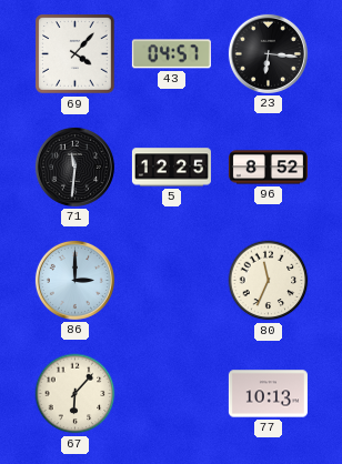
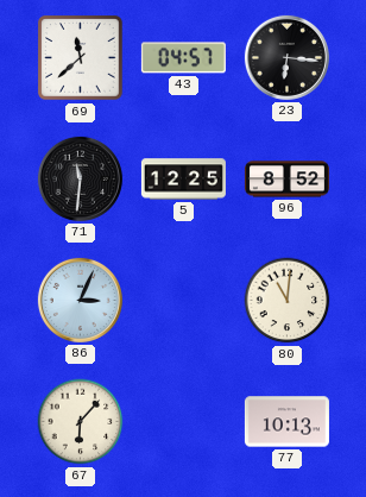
69: 4:07 -> 11:38 (81, 58)
86: 3:00 -> 3:04 (80, 300)
80: 11:34 -> 11:01 (288, 301)
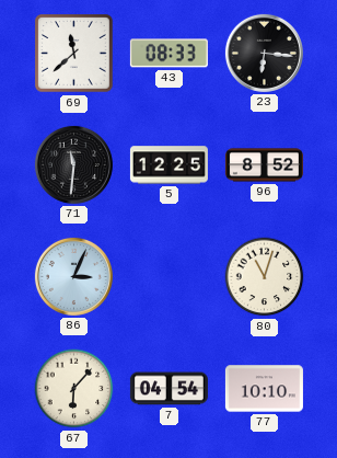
43: 04:57 -> 08:33 (168, 54)
80: 11:01 -> 11:03 (265, 277)
7: none -> 04:54 (168, 389)
77: 10:13 -> 10:10 (264, 389)
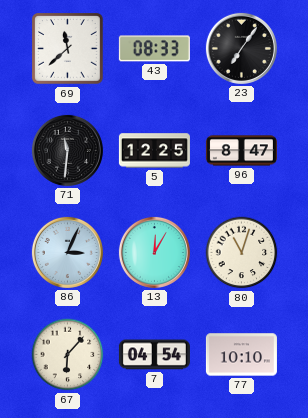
23: 6:16 -> 7:06 (241, 48)
96: 8:52 -> 8:47 (241, 151)
13: none -> 12:05 (154, 252)
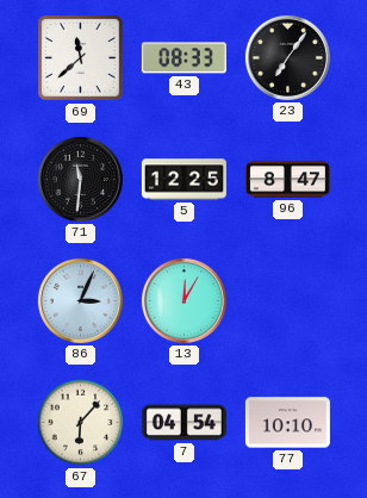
80: 11:03 -> none (242, 253)
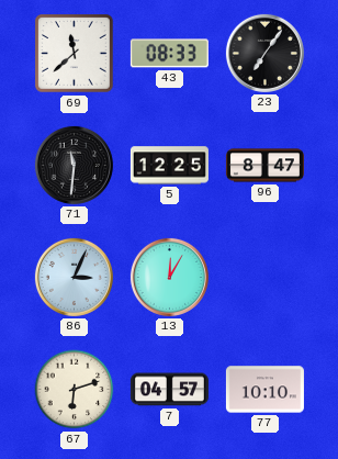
67: 6:07 -> 6:12 (75, 390)
7: 04:54 -> 04:57 (169, 390)
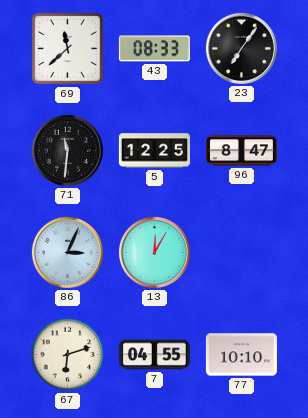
7: 04:57 -> 04:55 (154, 355)
